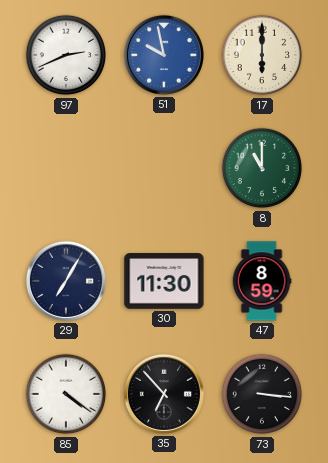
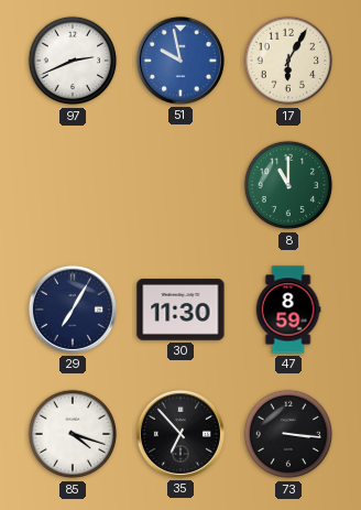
17: 6:00 -> 6:05 (288, 61)
85: 4:21 -> 4:18 (73, 434)
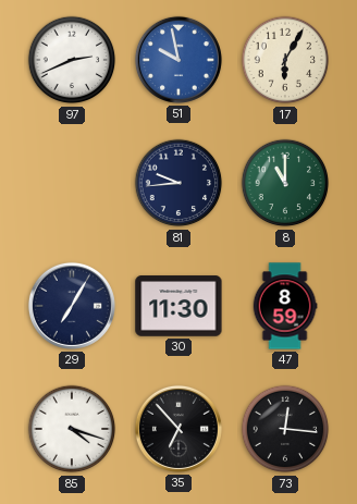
81: none -> 9:44 (178, 183)
73: 3:16 -> 12:16 (285, 429)
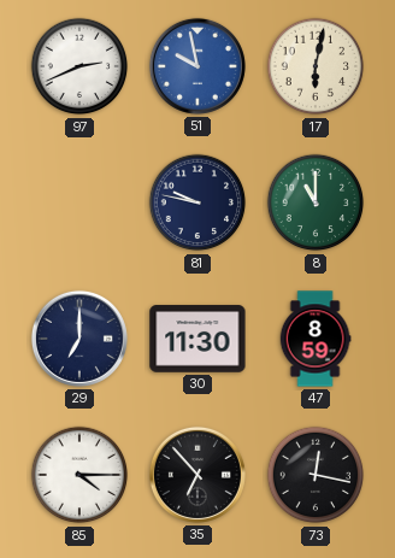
17: 6:05 -> 6:02 (316, 66)
81: 9:44 -> 9:47 (197, 202)
29: 7:05 -> 7:00 (79, 339)
85: 4:18 -> 4:15 (79, 475)
73: 12:16 -> 12:17 (316, 475)
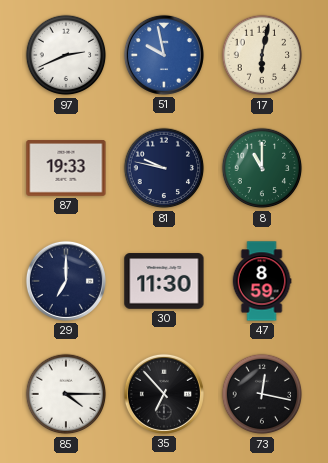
87: none -> 19:33 (66, 169)
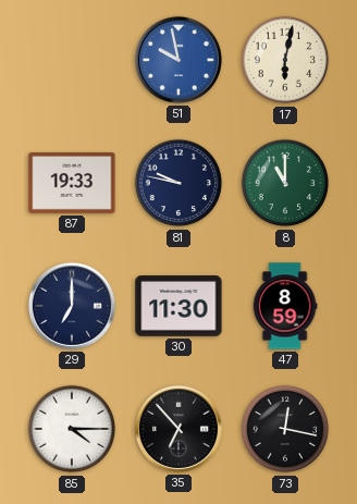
97: 2:41 -> none (66, 55)
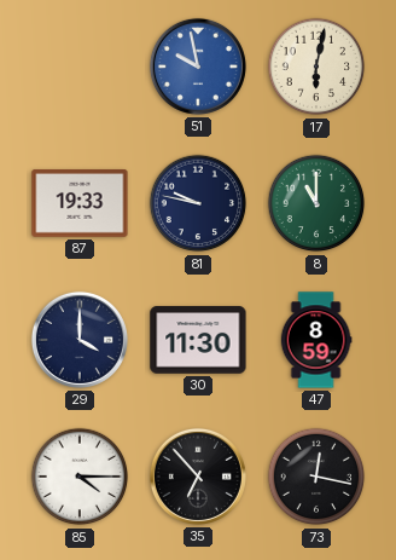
29: 7:00 -> 4:00 (80, 340)
